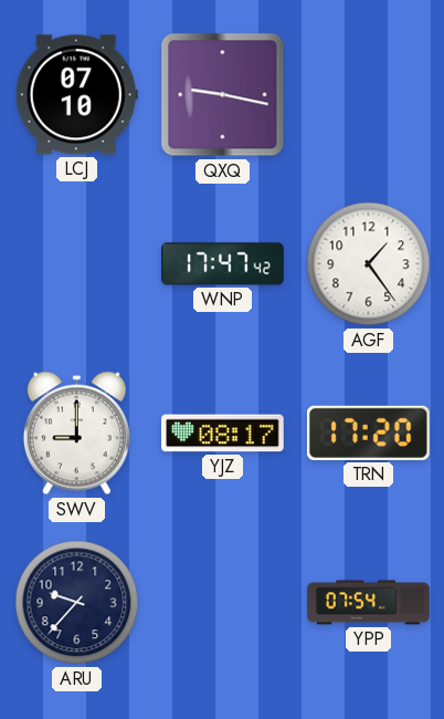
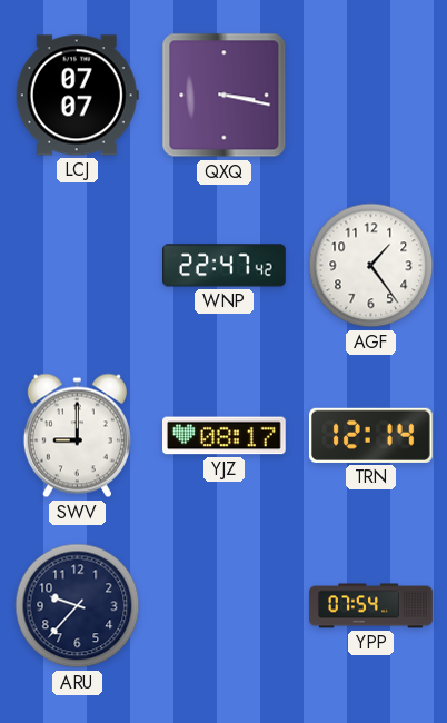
LCJ: 07:10 -> 07:07 (77, 96)
QXQ: 9:17 -> 3:17 (225, 96)
WNP: 17:47 -> 22:47 (225, 266)
TRN: 17:20 -> 12:14 (370, 435)
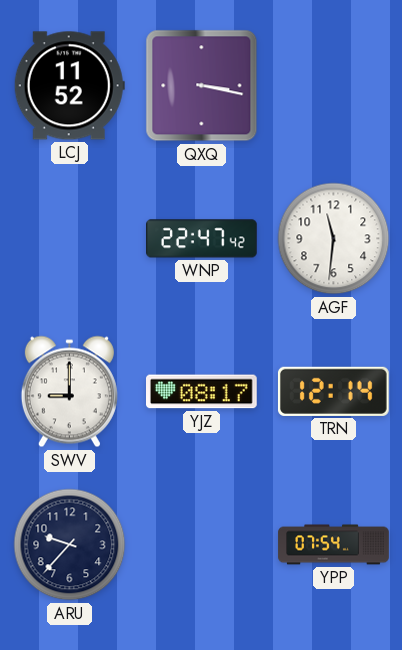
LCJ: 07:07 -> 11:52 (69, 86)
AGF: 1:24 -> 11:31 (334, 239)
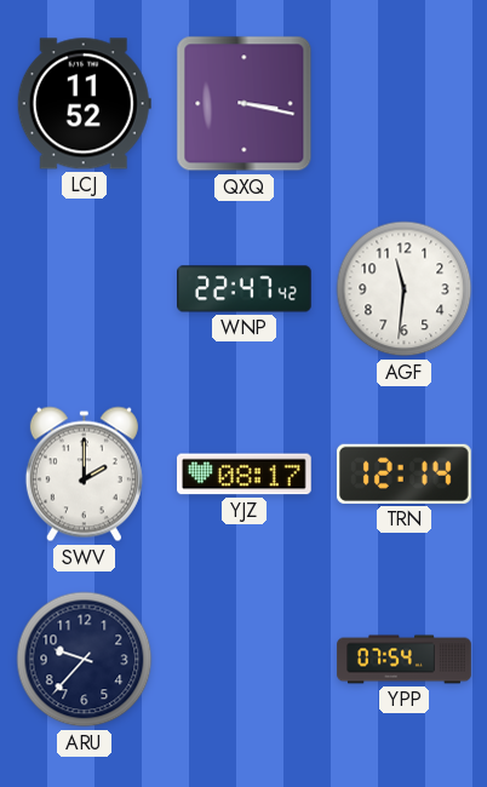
SWV: 9:00 -> 2:00 (84, 475)
